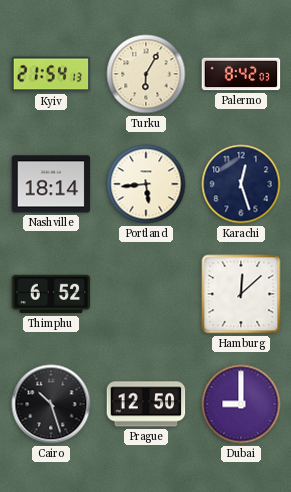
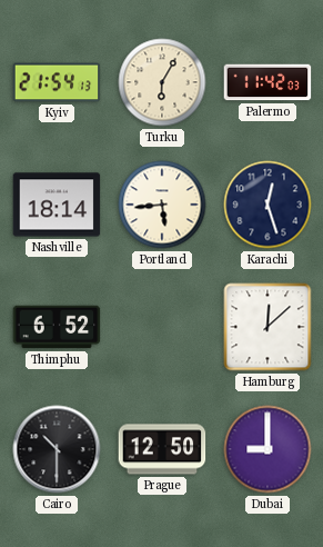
Palermo: 8:42 -> 11:42 (268, 82)
Cairo: 10:27 -> 10:30 (57, 449)
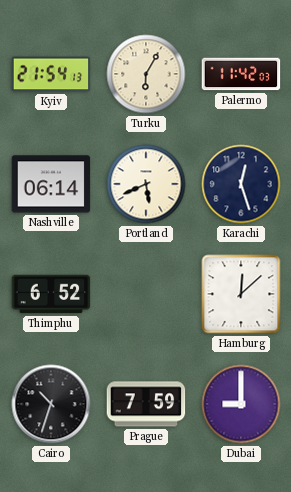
Nashville: 18:14 -> 06:14 (51, 184)
Portland: 5:44 -> 5:41 (146, 184)
Cairo: 10:30 -> 10:33 (51, 404)
Prague: 12:50 -> 7:59 (146, 404)
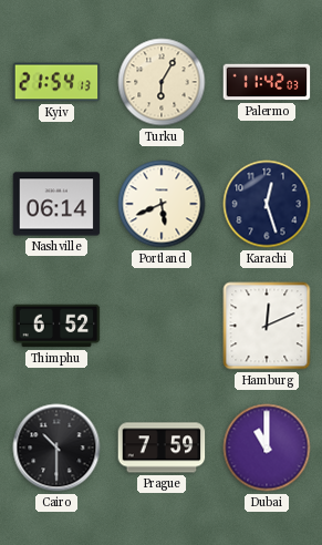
Hamburg: 12:08 -> 12:11 (267, 326)
Cairo: 10:33 -> 10:30 (56, 448)
Dubai: 9:00 -> 11:00 (267, 448)
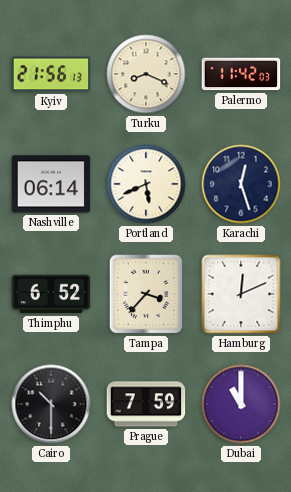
Kyiv: 21:54 -> 21:56 (51, 74)
Turku: 6:05 -> 8:19 (146, 74)
Tampa: none -> 3:37 (146, 294)
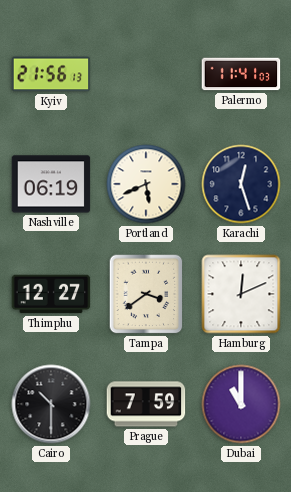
Turku: 8:19 -> none (146, 74)
Palermo: 11:42 -> 11:41 (241, 74)
Nashville: 06:14 -> 06:19 (51, 184)
Thimphu: 6:52 -> 12:27 (51, 294)
Tampa: 3:37 -> 3:39 (146, 294)
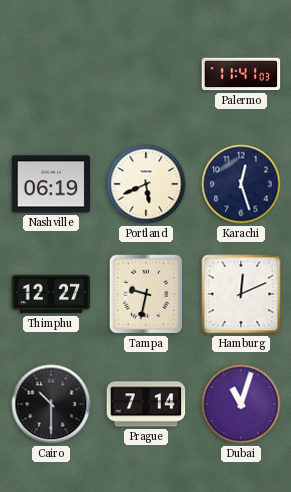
Kyiv: 21:56 -> none (51, 74)
Tampa: 3:39 -> 9:32 (146, 294)
Prague: 7:59 -> 7:14 (146, 404)
Dubai: 11:00 -> 11:03 (241, 404)
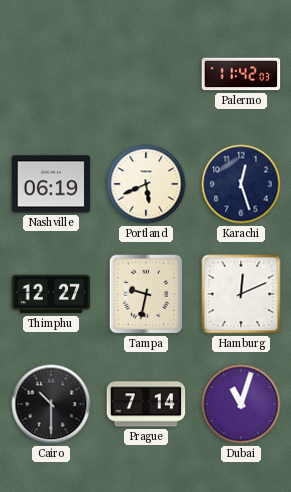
Palermo: 11:41 -> 11:42 (241, 74)
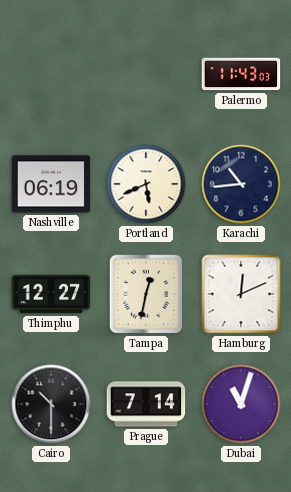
Palermo: 11:42 -> 11:43 (241, 74)
Karachi: 12:27 -> 10:44 (241, 184)
Tampa: 9:32 -> 12:32 (146, 294)
